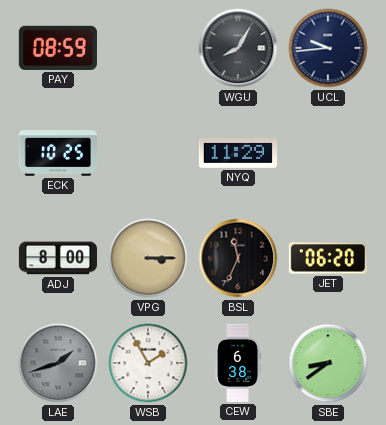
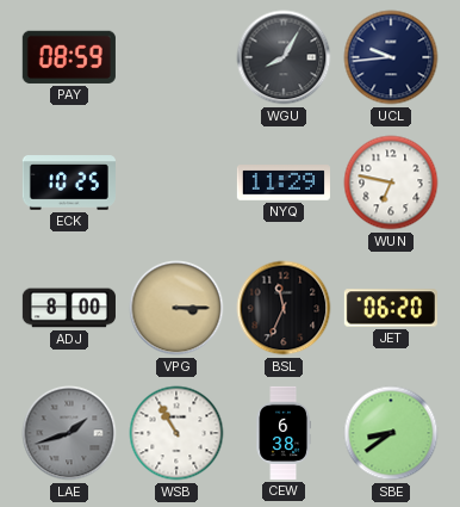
WUN: none -> 6:47 (391, 183)
WSB: 1:55 -> 10:55 (176, 433)
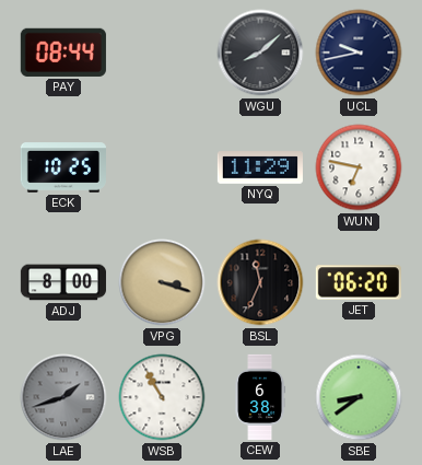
PAY: 08:59 -> 08:44 (63, 53)
WGU: 8:05 -> 8:08 (260, 53)
UCL: 9:44 -> 9:43 (359, 53)
VPG: 3:15 -> 3:18 (162, 282)
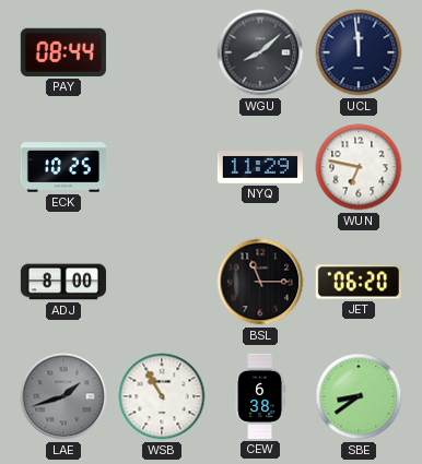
UCL: 9:43 -> 11:59 (359, 52)
VPG: 3:18 -> none (162, 282)
BSL: 11:34 -> 11:15 (260, 282)
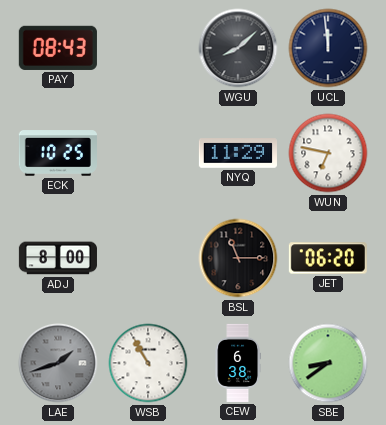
PAY: 08:44 -> 08:43 (58, 48)
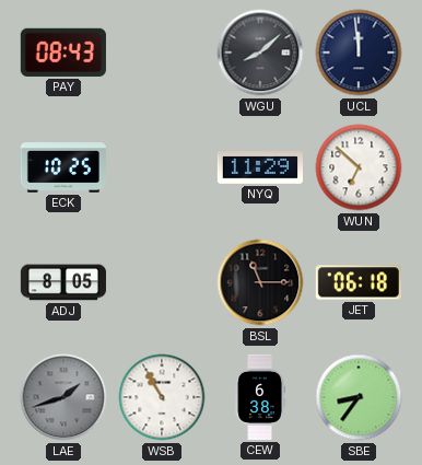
WUN: 6:47 -> 6:52 (359, 167)
ADJ: 8:00 -> 8:05 (63, 282)
JET: 06:20 -> 06:18 (359, 282)
SBE: 8:39 -> 8:36 (359, 397)
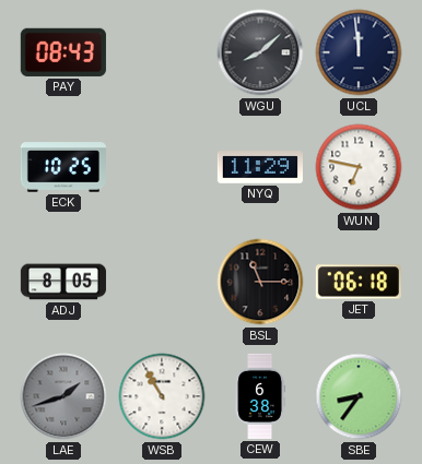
WUN: 6:52 -> 6:47 (359, 167)
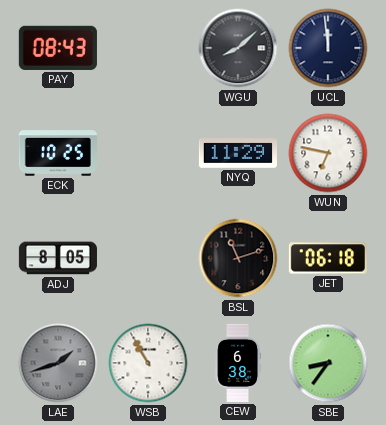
BSL: 11:15 -> 11:12 (238, 258)
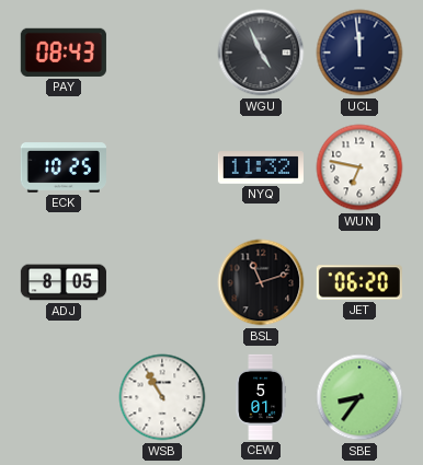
WGU: 8:08 -> 4:56 (261, 53)
NYQ: 11:29 -> 11:32 (261, 167)
JET: 06:18 -> 06:20 (359, 282)
LAE: 1:42 -> none (58, 363)
CEW: 6:38 -> 5:01 (261, 397)
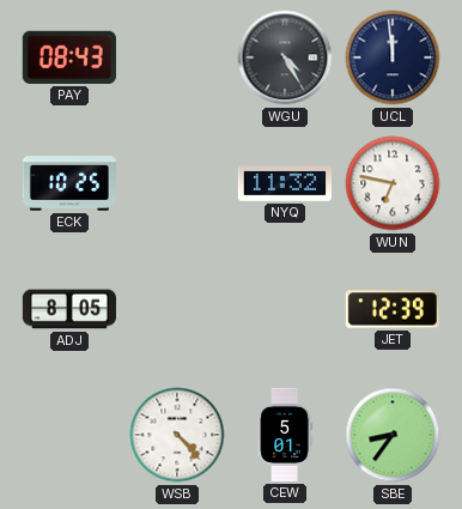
WGU: 4:56 -> 4:25 (285, 57)
BSL: 11:12 -> none (261, 282)
JET: 06:20 -> 12:39 (393, 309)
WSB: 10:55 -> 4:23 (177, 435)
